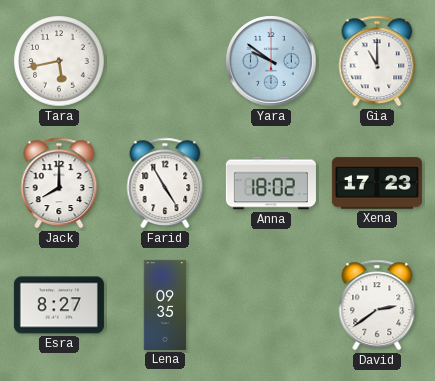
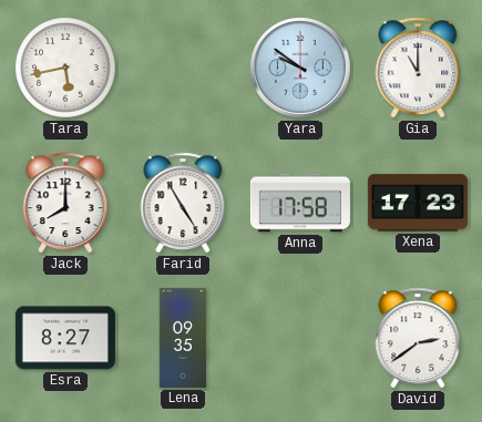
Anna: 18:02 -> 17:58 (300, 203)
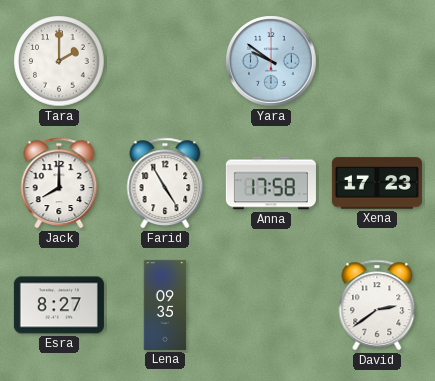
Tara: 5:43 -> 2:00 (59, 61)
Gia: 11:00 -> none (418, 68)
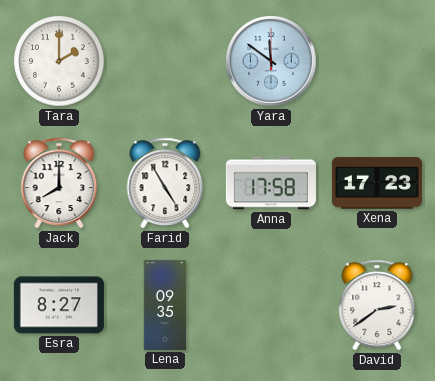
Yara: 9:51 -> 11:51 (271, 61)
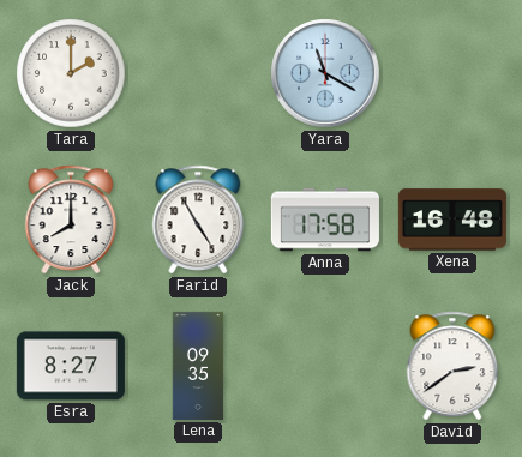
Yara: 11:51 -> 11:20 (325, 73)
Xena: 17:23 -> 16:48 (452, 220)
